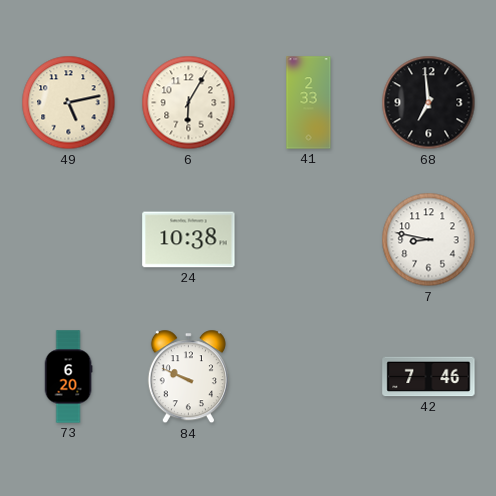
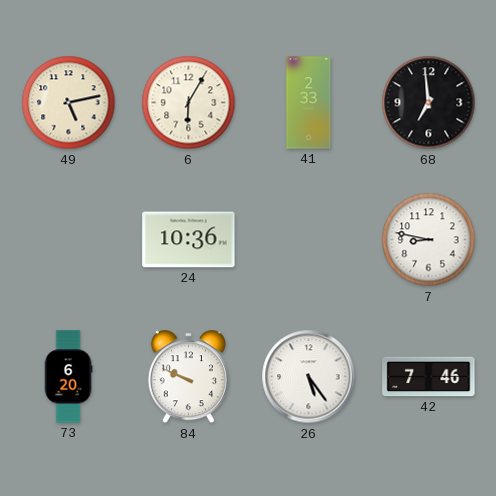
24: 10:38 -> 10:36 (189, 240)
26: none -> 5:24 (309, 377)
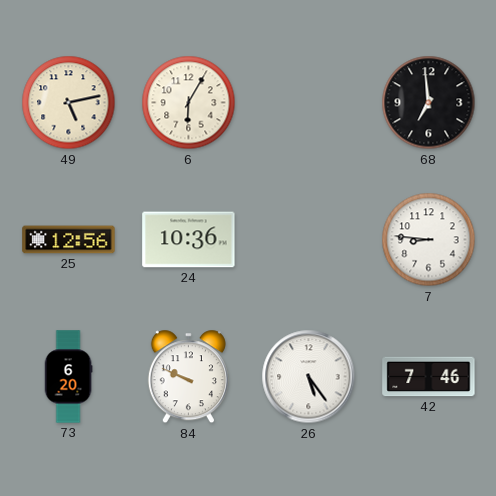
41: 2:33 -> none (309, 103)
25: none -> 12:56 (69, 240)
7: 8:47 -> 8:46 (429, 240)
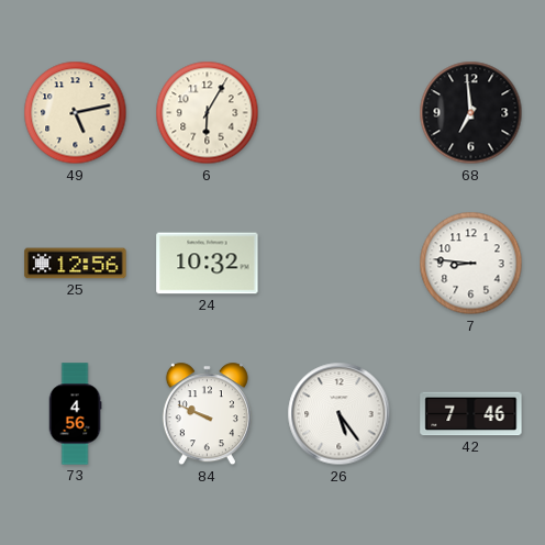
24: 10:36 -> 10:32 (208, 264)
73: 6:20 -> 4:56 (75, 414)
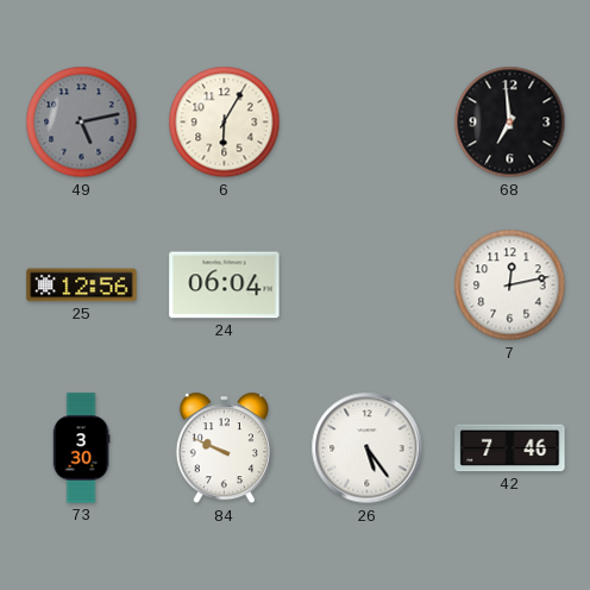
49 dial: cream -> grey (82, 123)
24: 10:32 -> 06:04 (225, 285)
7: 8:46 -> 12:13 (510, 285)
73: 4:56 -> 3:30 (81, 448)
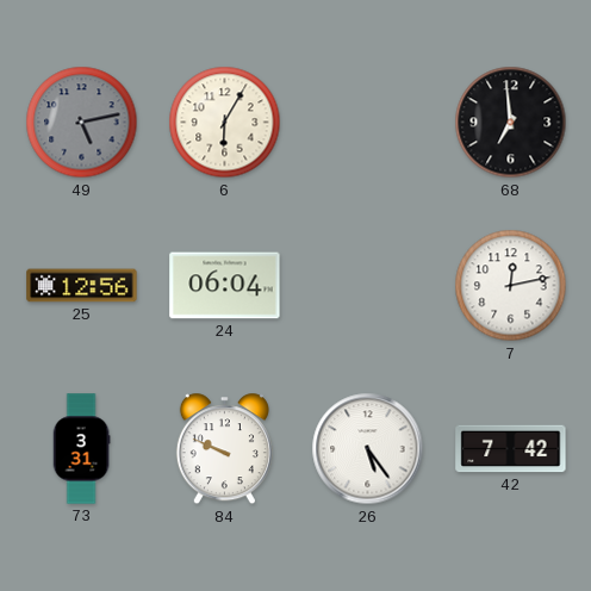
73: 3:30 -> 3:31 (81, 449)
42: 7:46 -> 7:42 (511, 449)
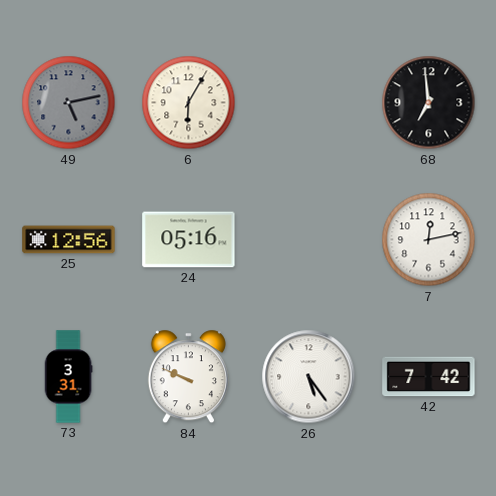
24: 06:04 -> 05:16 (189, 240)
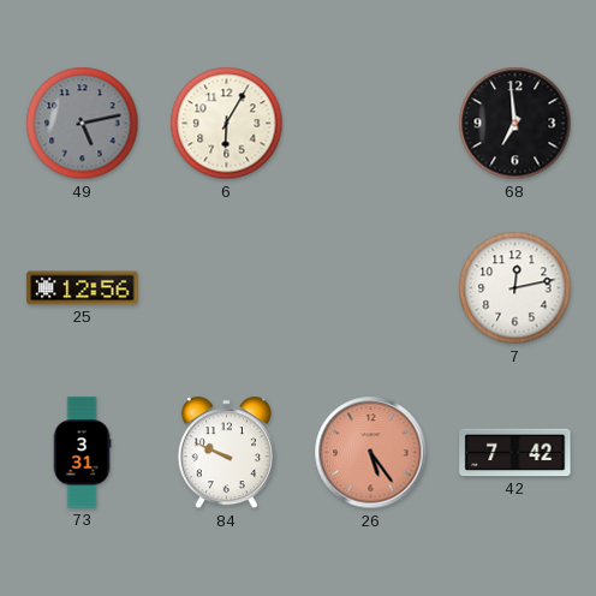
24: 05:16 -> none (189, 240)
26 dial: white -> salmon (371, 453)
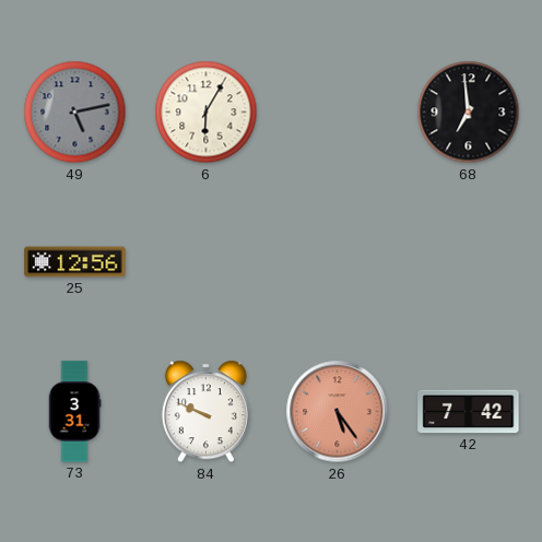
7: 12:13 -> none (515, 288)
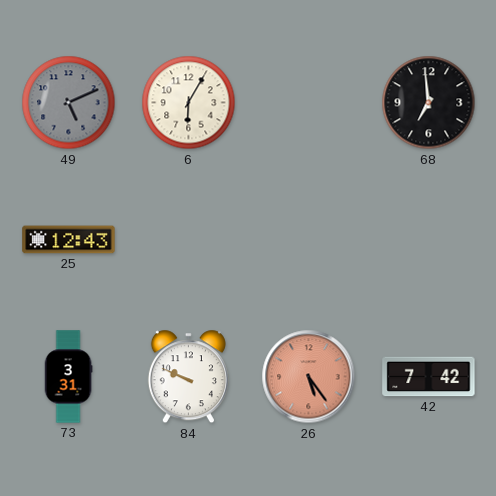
49: 5:13 -> 5:11 (69, 103)
25: 12:56 -> 12:43 (69, 240)
